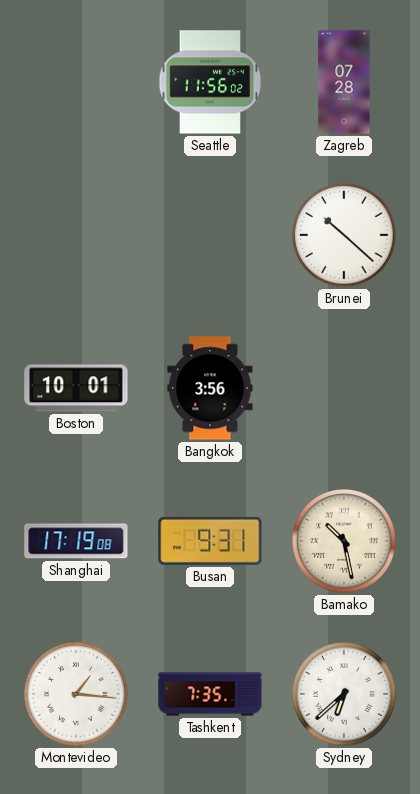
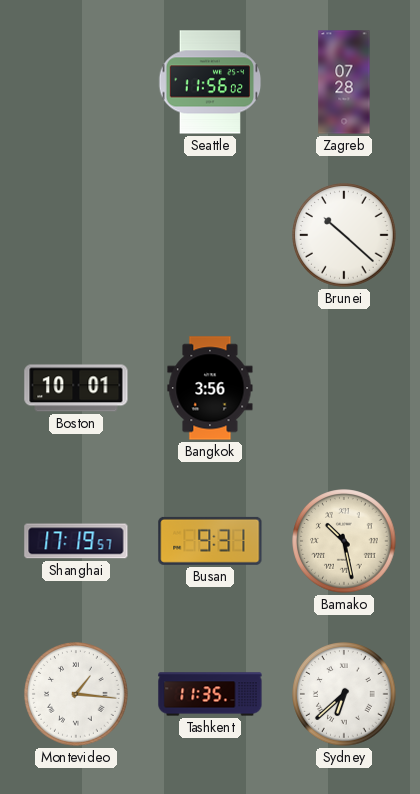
Shanghai: 17:19:08 -> 17:19:57 (76, 541)
Tashkent: 7:35 -> 11:35 (210, 694)
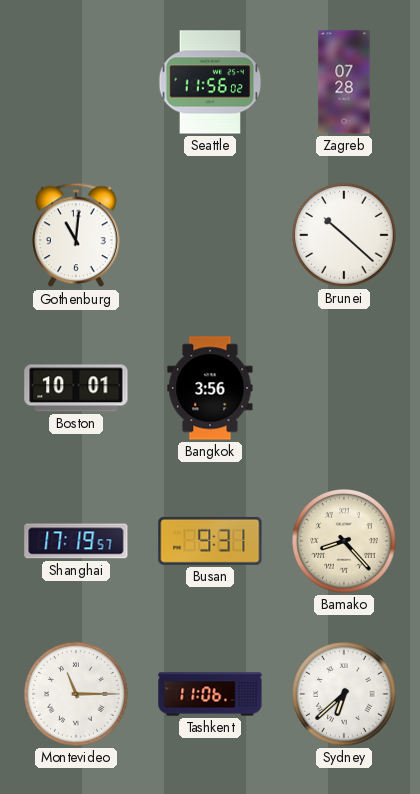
Gothenburg: none -> 11:01 (76, 235)
Bamako: 10:28 -> 8:23 (344, 541)
Montevideo: 1:16 -> 11:15 (76, 694)
Tashkent: 11:35 -> 11:06 (210, 694)
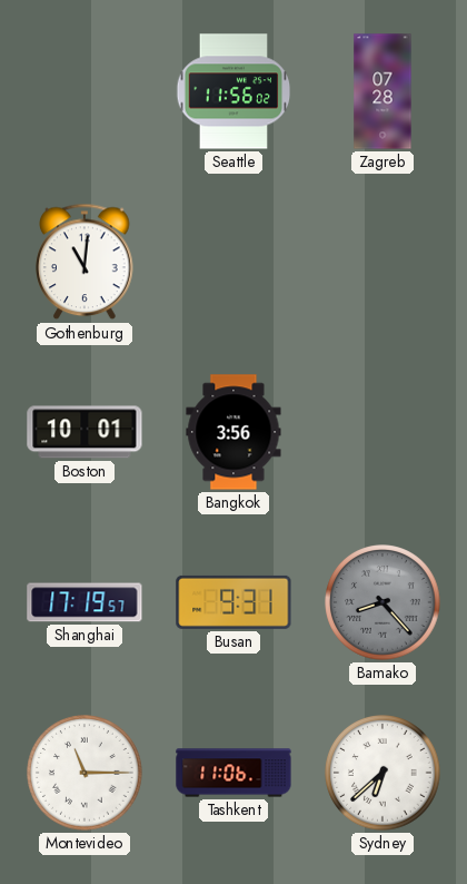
Brunei: 10:22 -> none (344, 235)
Bamako dial: cream -> grey (382, 602)
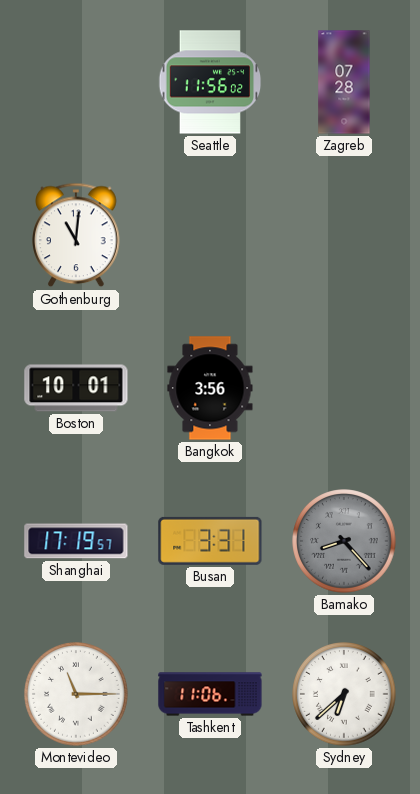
Busan: 9:31 -> 3:31 (210, 541)
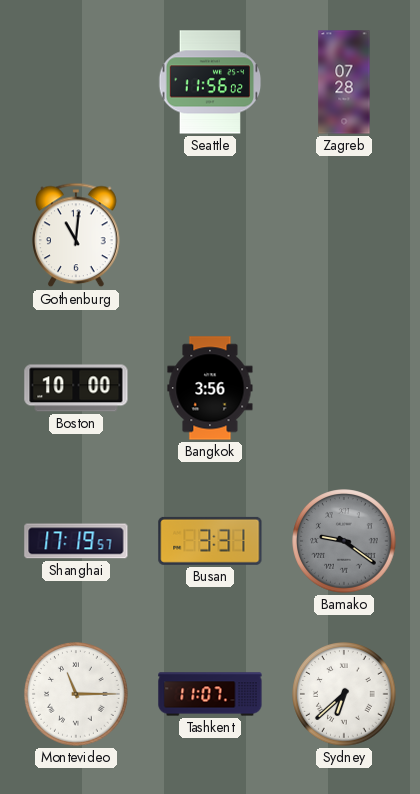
Boston: 10:01 -> 10:00 (76, 388)
Bamako: 8:23 -> 9:21 (344, 541)
Tashkent: 11:06 -> 11:07 (210, 694)
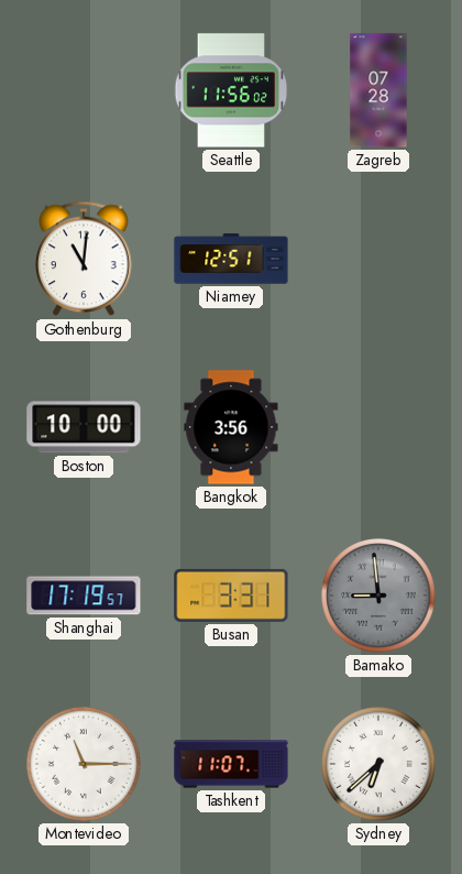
Niamey: none -> 12:51 (231, 259)
Bamako: 9:21 -> 8:59 (378, 596)
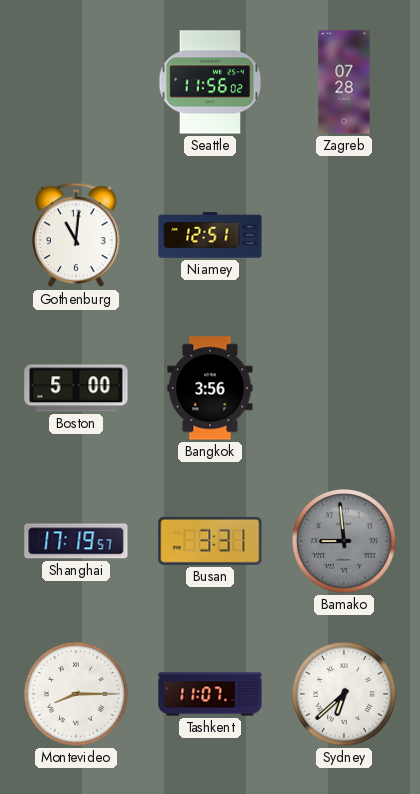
Boston: 10:00 -> 5:00 (76, 388)
Montevideo: 11:15 -> 8:15 (76, 694)
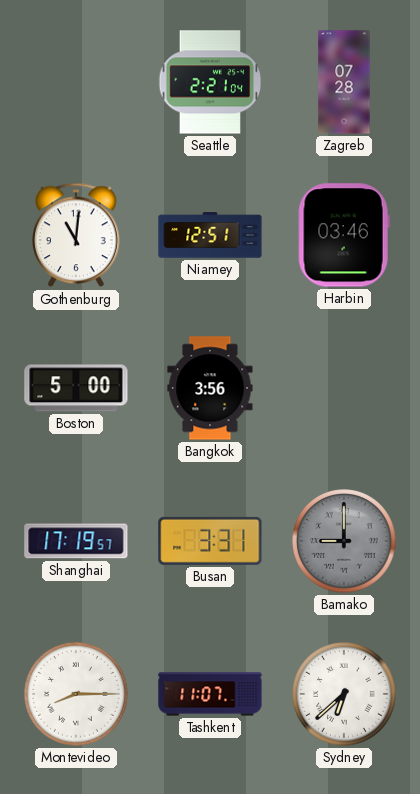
Seattle: 11:56 -> 2:21 (210, 82)
Harbin: none -> 03:46 (344, 235)
Bamako: 8:59 -> 9:00 (344, 541)
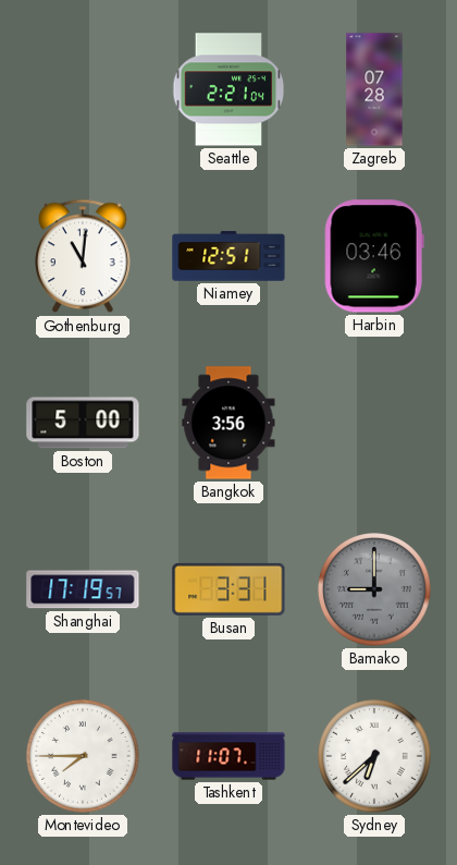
Montevideo: 8:15 -> 7:45 (83, 756)
